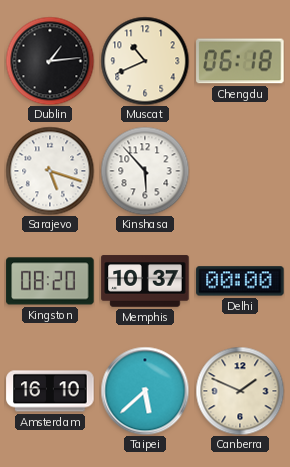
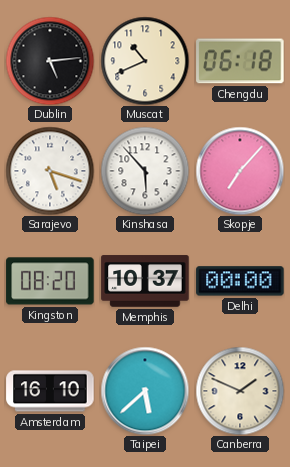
Dublin: 1:14 -> 5:14 (50, 61)
Skopje: none -> 7:07 (240, 171)
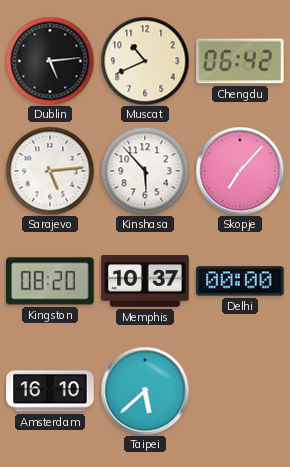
Chengdu: 06:18 -> 06:42 (240, 61)
Sarajevo: 5:18 -> 5:14 (50, 171)
Canberra: 1:49 -> none (240, 391)
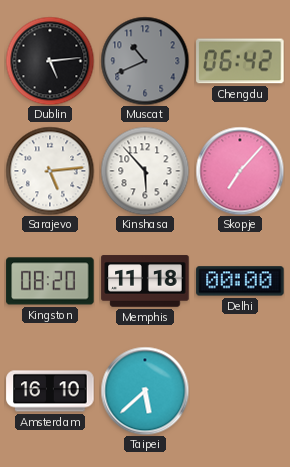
Muscat dial: cream -> grey (145, 61)
Memphis: 10:37 -> 11:18 (145, 281)
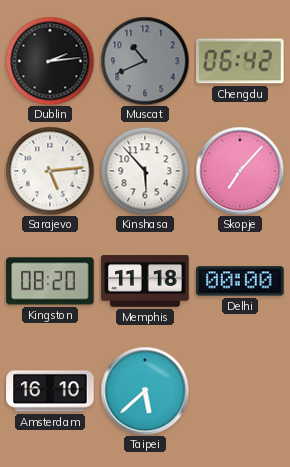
Dublin: 5:14 -> 2:14 (50, 61)
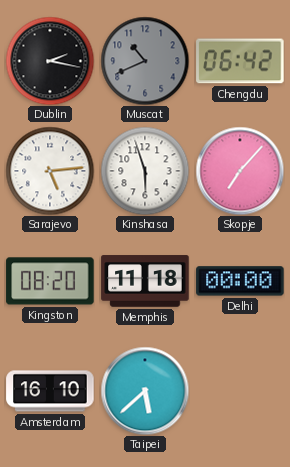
Dublin: 2:14 -> 2:17 (50, 61)
Kinshasa: 5:53 -> 5:57 (145, 171)
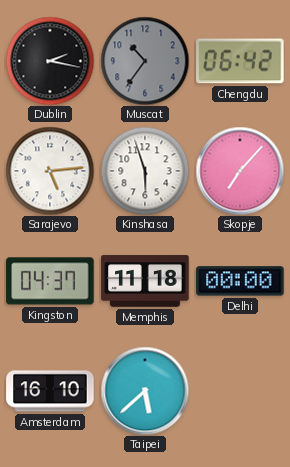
Muscat: 10:41 -> 10:36 (145, 61)
Kingston: 08:20 -> 04:37 (50, 281)
